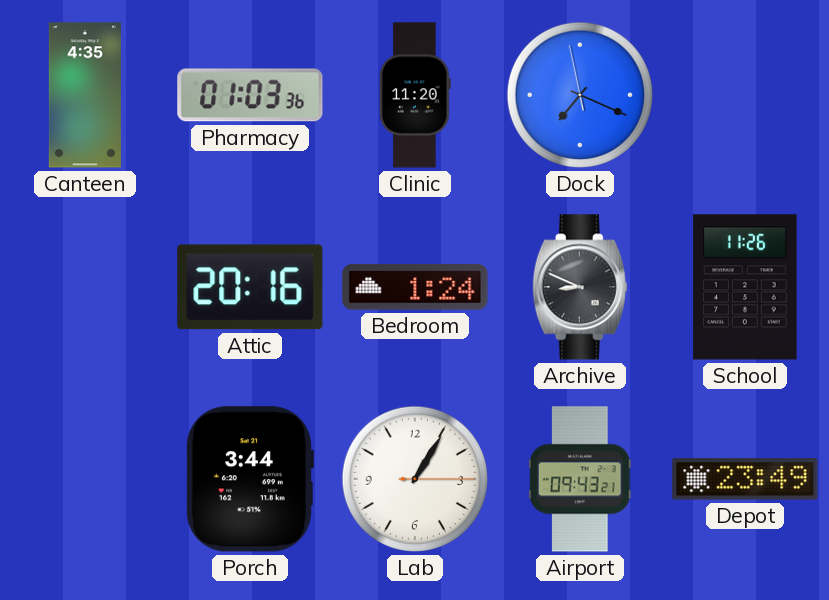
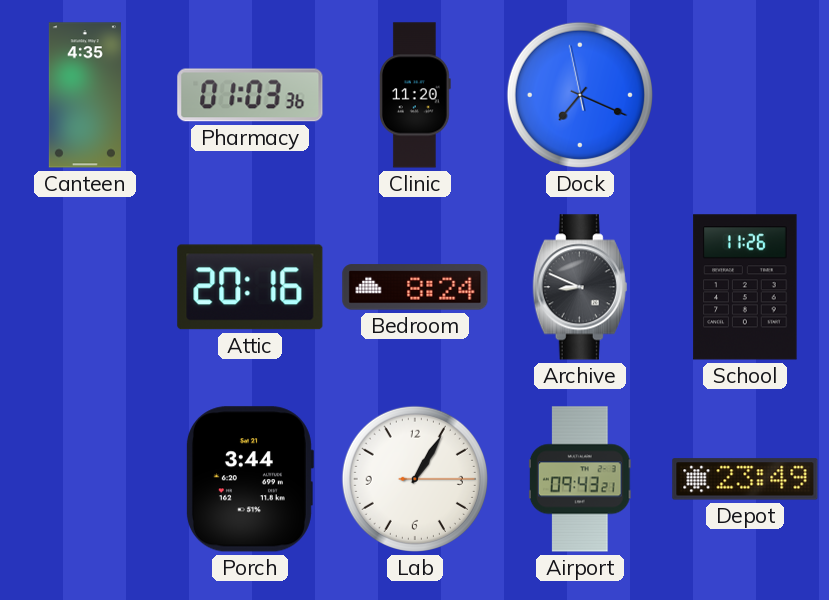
Bedroom: 1:24 -> 8:24 (415, 287)
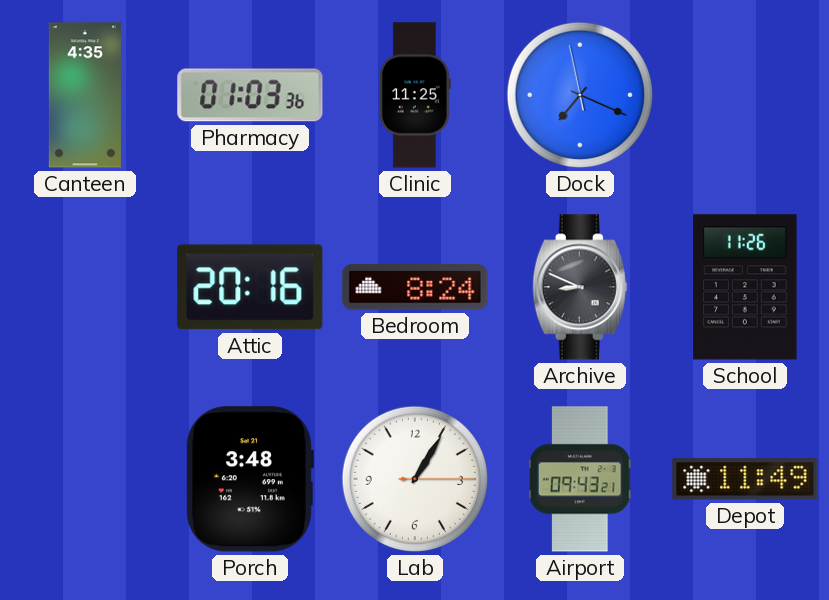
Clinic: 11:20 -> 11:25 (415, 95)
Porch: 3:44 -> 3:48 (249, 479)
Depot: 23:49 -> 11:49 (745, 479)
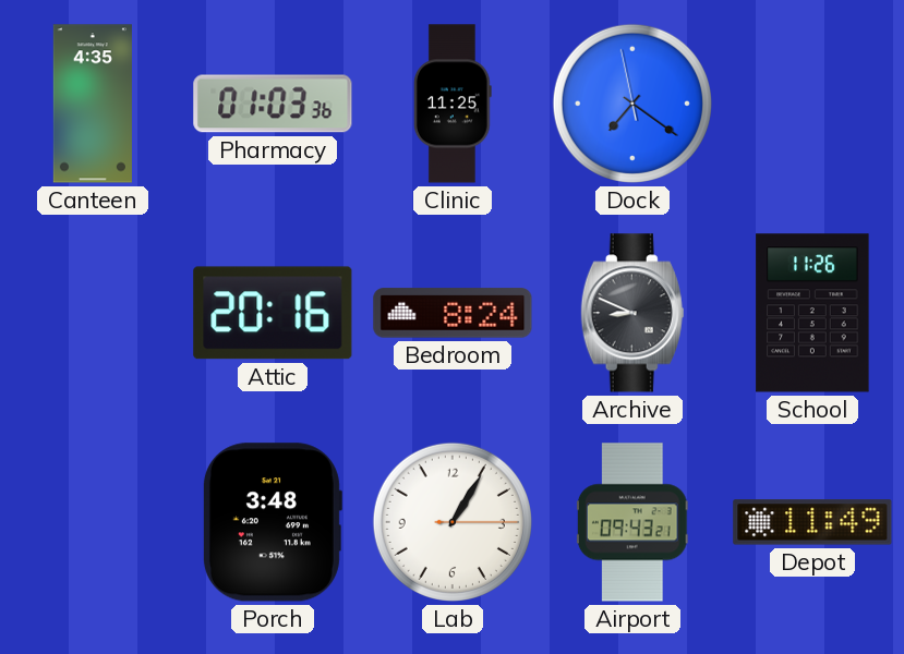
Dock: 7:18 -> 7:20 (632, 104)
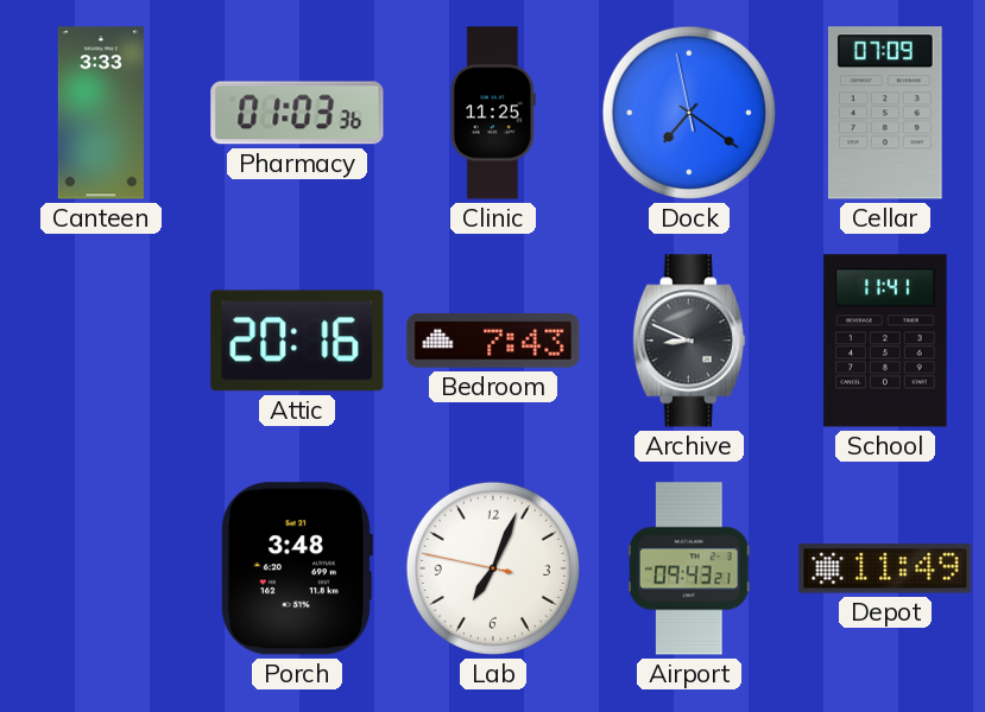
Canteen: 4:35 -> 3:33 (101, 113)
Cellar: none -> 07:09 (885, 113)
Bedroom: 8:24 -> 7:43 (493, 341)
School: 11:26 -> 11:41 (885, 341)
Lab: 1:05 -> 7:03 (493, 568)
